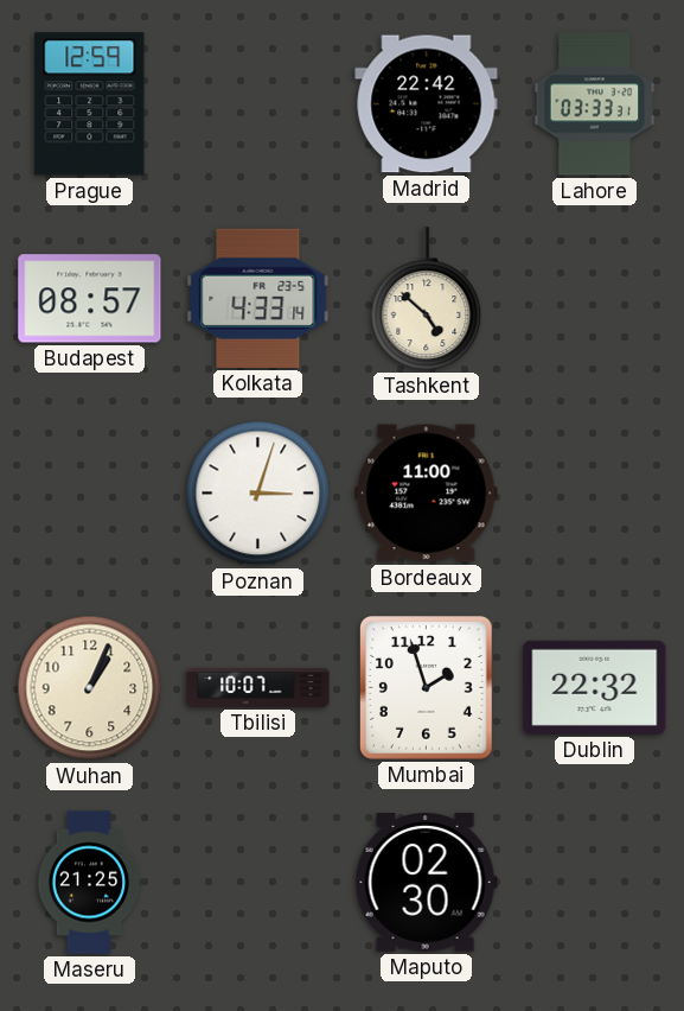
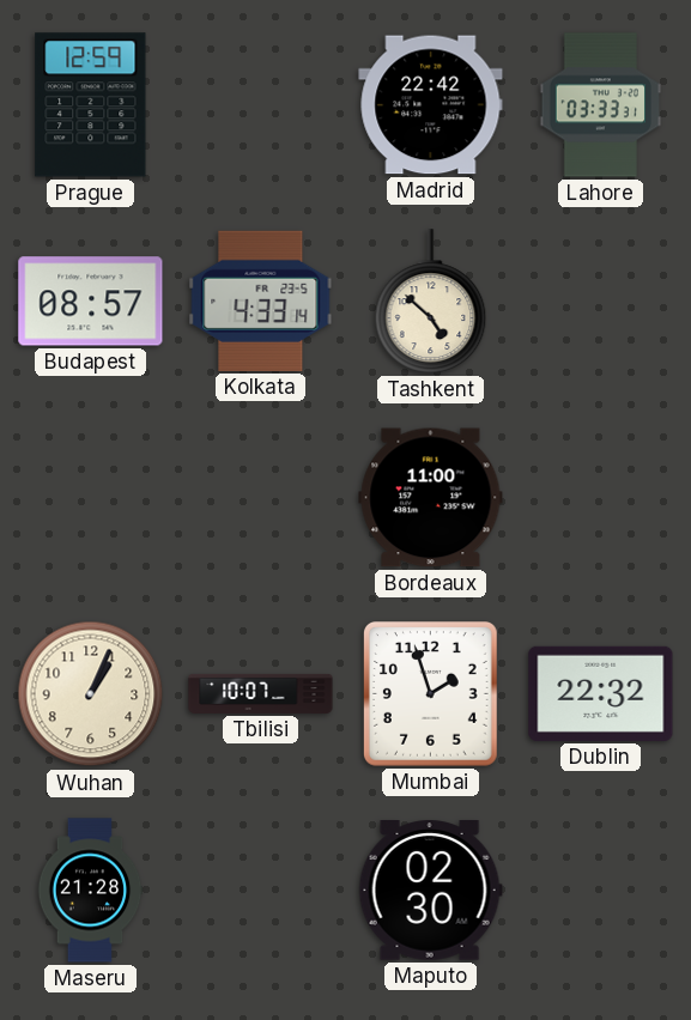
Poznan: 3:03 -> none (258, 494)
Maseru: 21:25 -> 21:28 (90, 891)
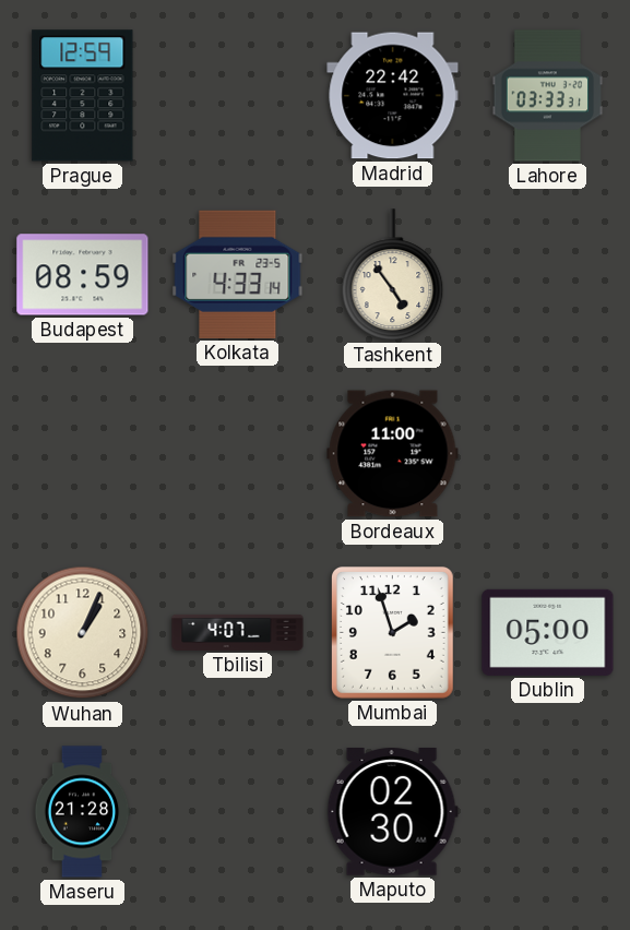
Budapest: 08:57 -> 08:59 (83, 275)
Tashkent: 4:52 -> 4:54 (393, 275)
Tbilisi: 10:07 -> 4:07 (238, 632)
Dublin: 22:32 -> 05:00 (548, 632)
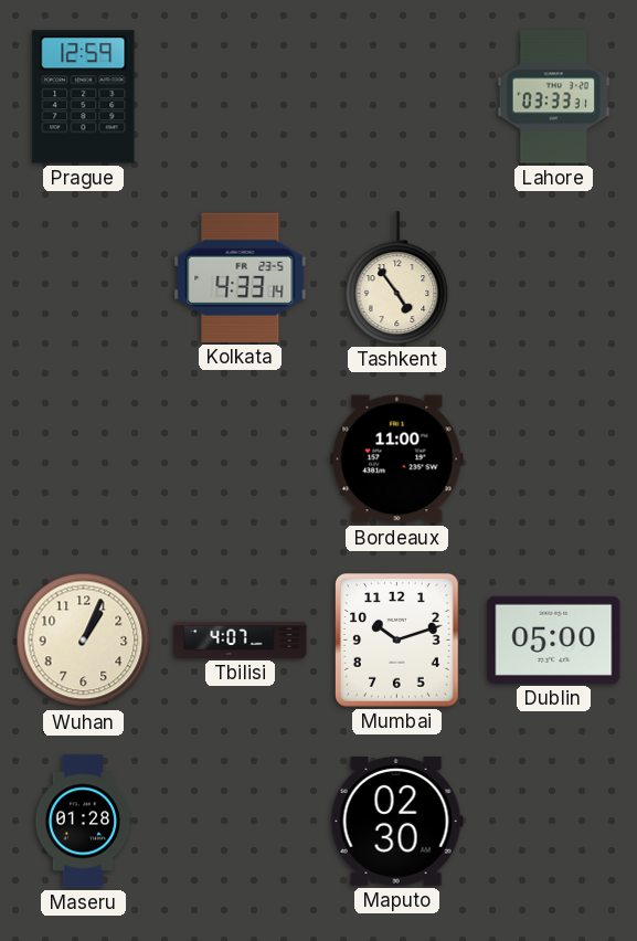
Madrid: 22:42 -> none (393, 96)
Budapest: 08:59 -> none (83, 275)
Mumbai: 1:57 -> 10:12 (397, 641)
Maseru: 21:28 -> 01:28 (83, 822)
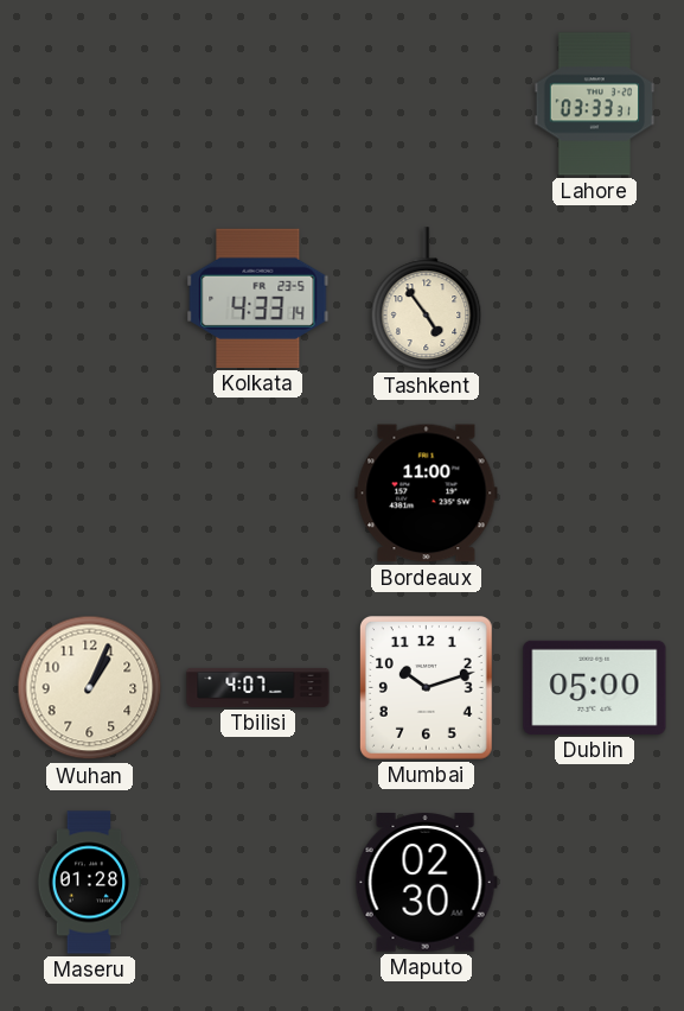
Prague: 12:59 -> none (84, 97)
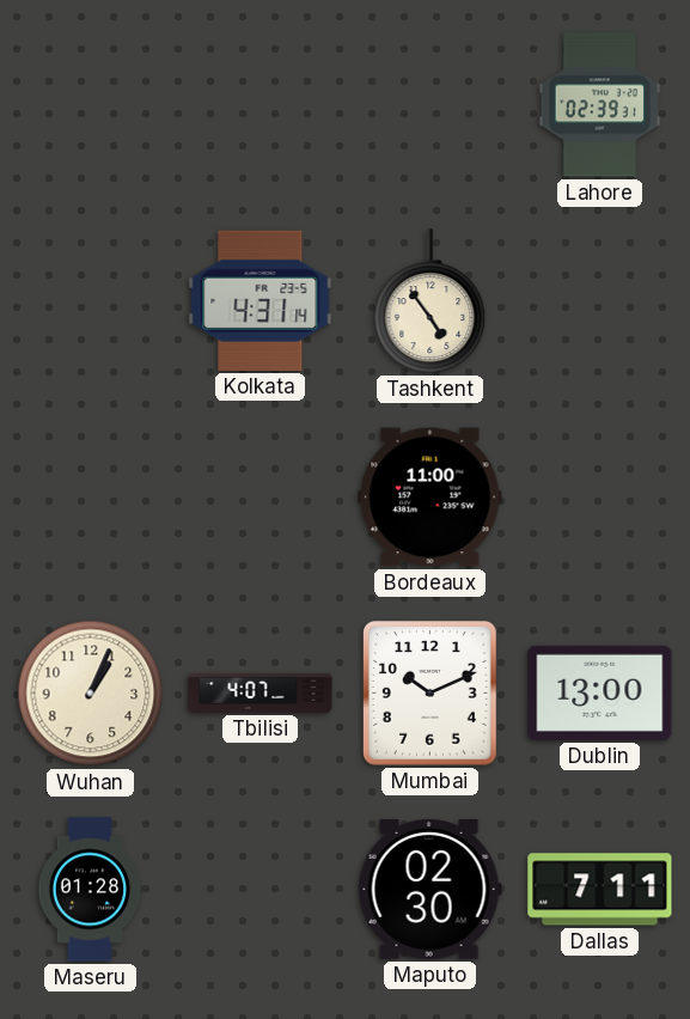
Lahore: 03:33 -> 02:39 (600, 105)
Kolkata: 4:33 -> 4:31 (261, 300)
Mumbai: 10:12 -> 10:11 (431, 694)
Dublin: 05:00 -> 13:00 (600, 692)
Dallas: none -> 7:11 (600, 890)
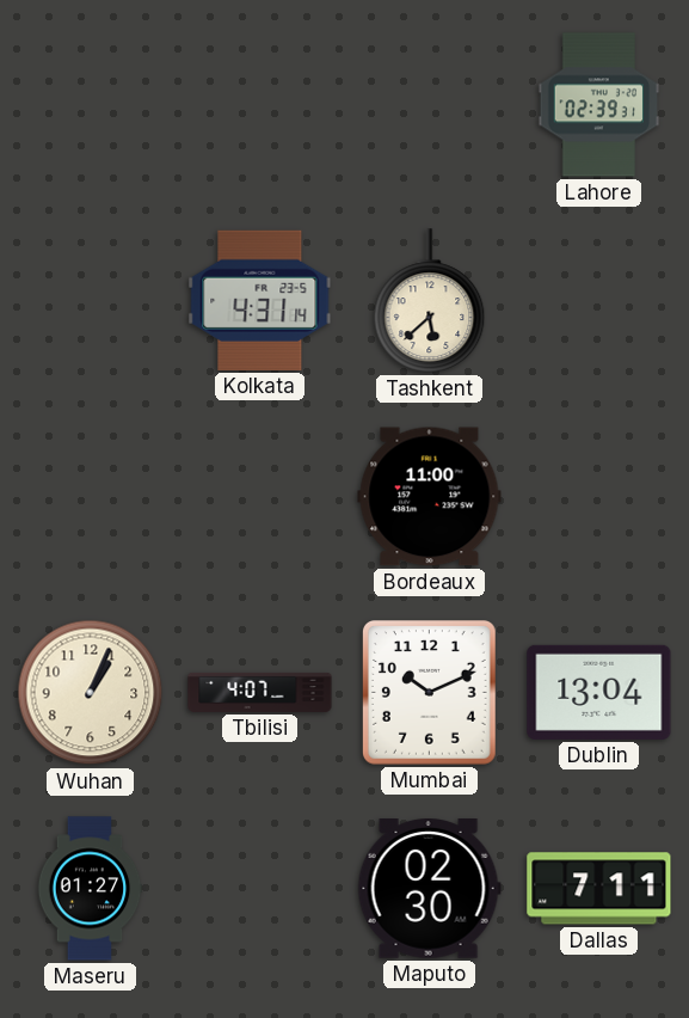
Tashkent: 4:54 -> 5:38 (430, 301)
Dublin: 13:00 -> 13:04 (599, 692)
Maseru: 01:28 -> 01:27 (90, 889)
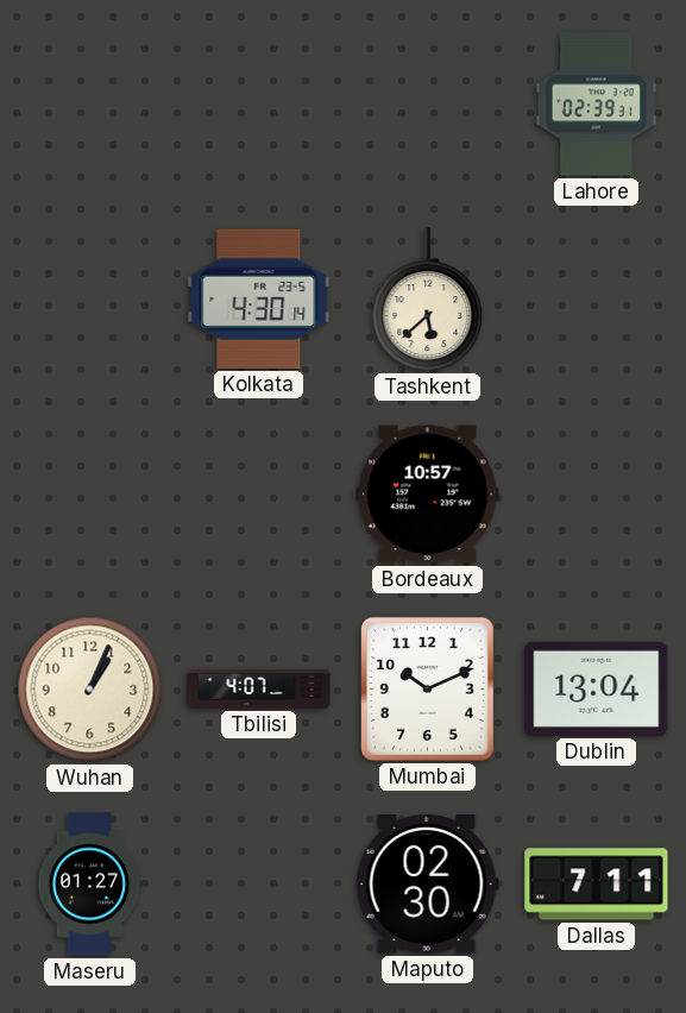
Kolkata: 4:31 -> 4:30 (259, 298)
Bordeaux: 11:00 -> 10:57 (428, 495)
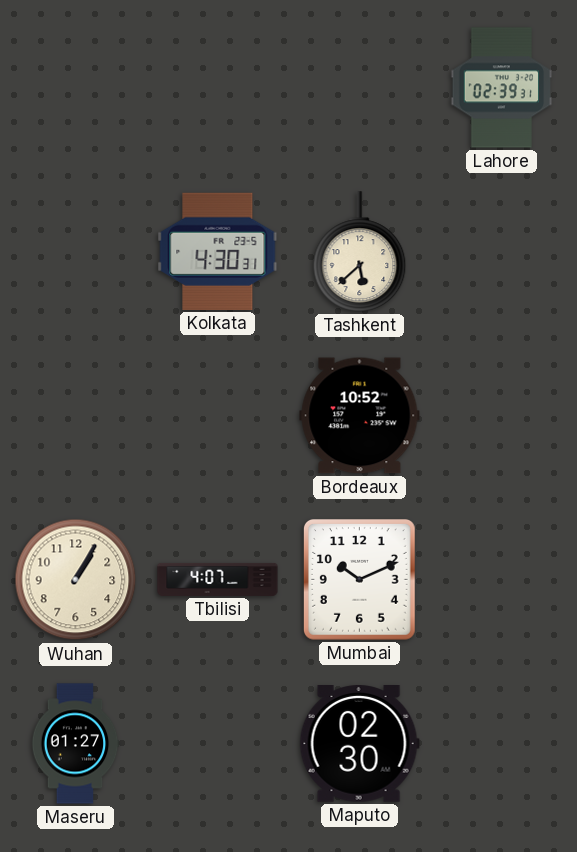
Kolkata: 4:30:14 -> 4:30:31 (218, 251)
Bordeaux: 10:57 -> 10:52 (360, 416)
Wuhan: 1:04 -> 1:05 (76, 580)
Dublin: 13:04 -> none (597, 688)
Dallas: 7:11 -> none (597, 885)
